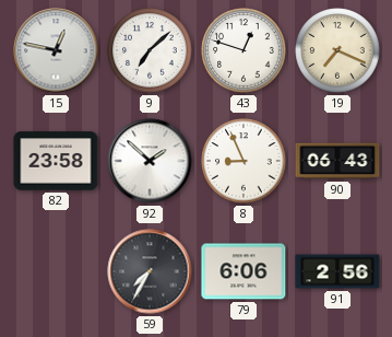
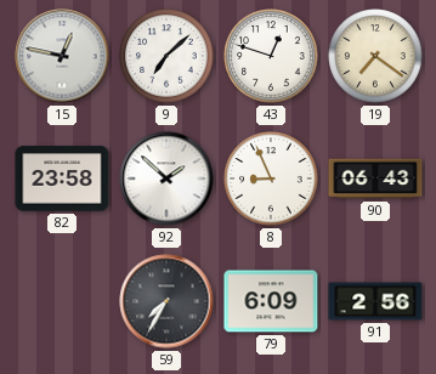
19: 7:19 -> 7:21 (375, 56)
79: 6:06 -> 6:09 (271, 301)
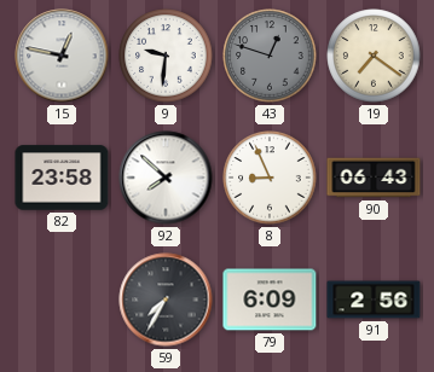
9: 7:08 -> 9:31 (166, 56)
43 dial: white -> grey (270, 56)
92: 1:52 -> 7:52 (166, 178)
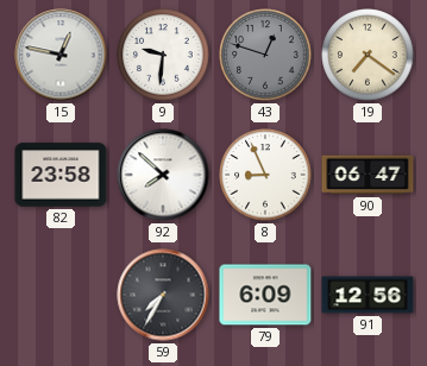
90: 06:43 -> 06:47 (368, 175)
91: 2:56 -> 12:56 (368, 295)
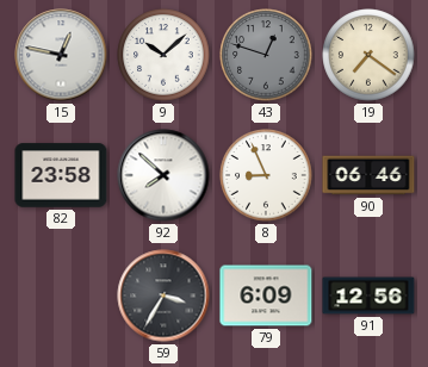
9: 9:31 -> 10:08 (163, 55)
90: 06:47 -> 06:46 (368, 175)
59: 7:35 -> 3:35 (163, 296)
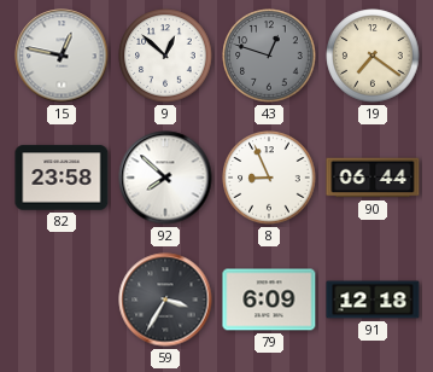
9: 10:08 -> 12:52 (165, 56)
90: 06:46 -> 06:44 (373, 178)
91: 12:56 -> 12:18 (373, 300)
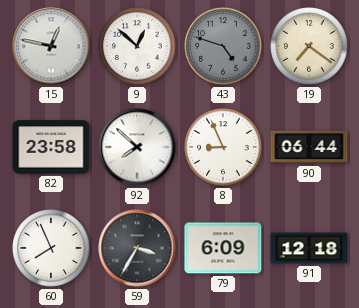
43: 12:48 -> 4:48 (223, 46)
60: none -> 7:56 (51, 248)
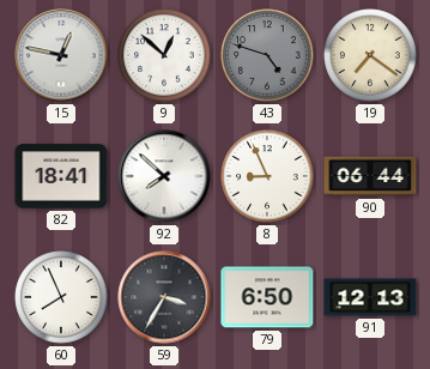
82: 23:58 -> 18:41 (61, 176)
79: 6:09 -> 6:50 (267, 297)
91: 12:18 -> 12:13 (370, 297)
